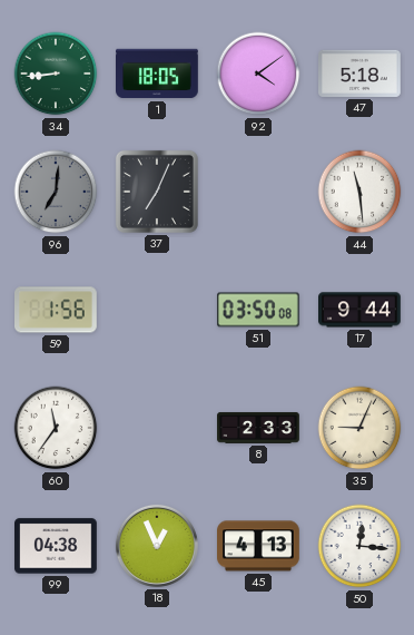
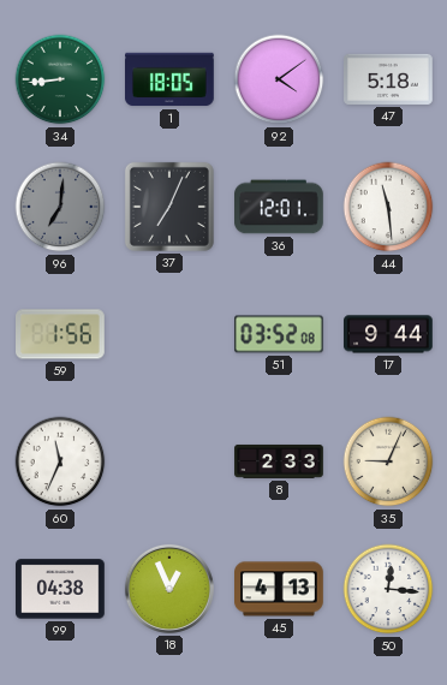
36: none -> 12:01 (280, 207)
51: 03:50 -> 03:52 (280, 334)
60: 11:36 -> 11:34 (60, 461)
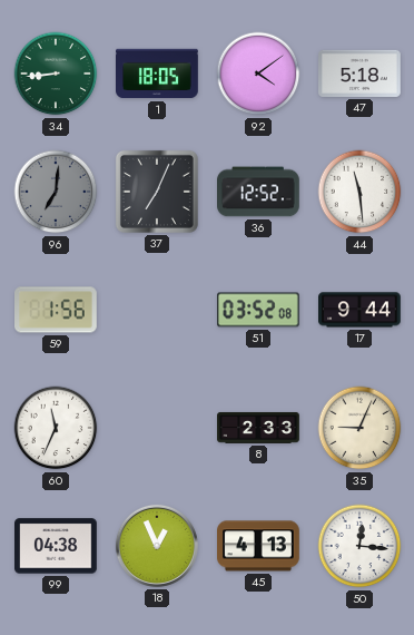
36: 12:01 -> 12:52 (259, 192)
